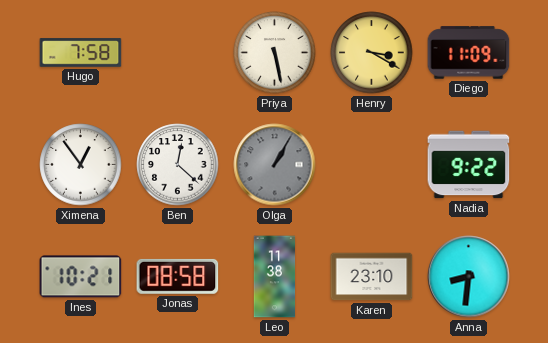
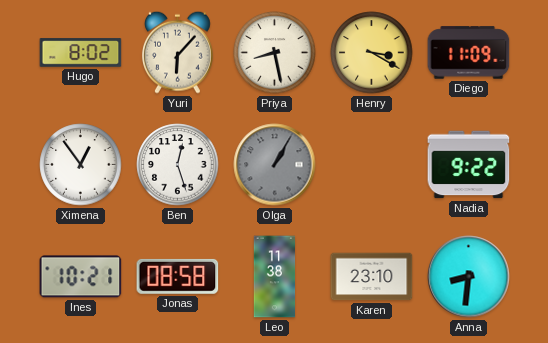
Hugo: 7:58 -> 8:02 (81, 53)
Yuri: none -> 6:07 (177, 52)
Priya: 5:28 -> 8:28 (275, 53)
Ben: 12:22 -> 12:27 (178, 165)
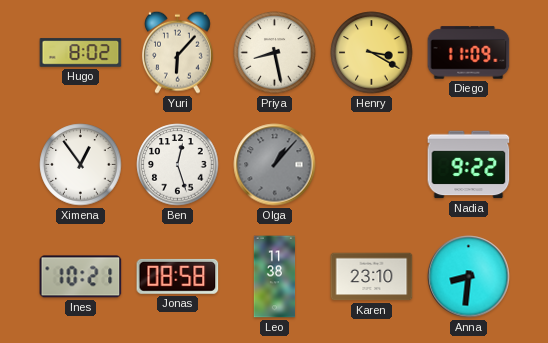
Olga: 1:05 -> 1:07 (275, 165)
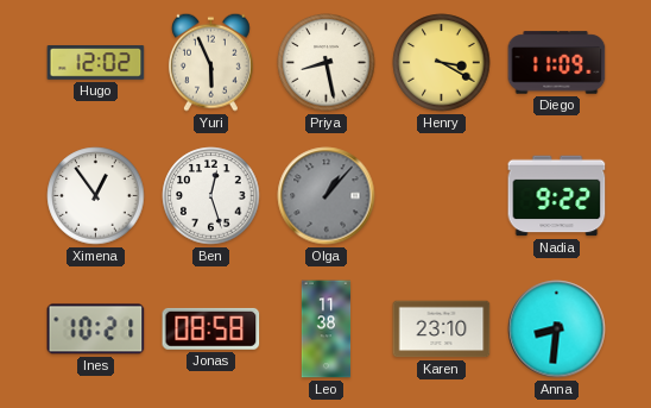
Hugo: 8:02 -> 12:02 (96, 63)
Yuri: 6:07 -> 5:56 (210, 62)
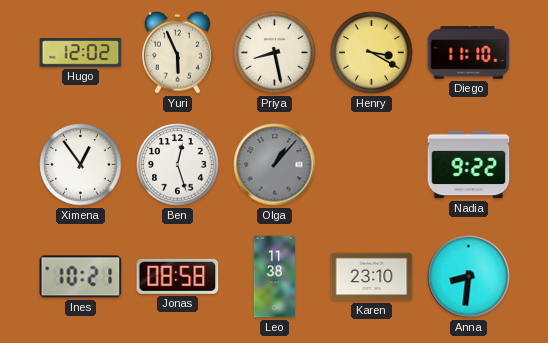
Diego: 11:09 -> 11:10 (469, 53)
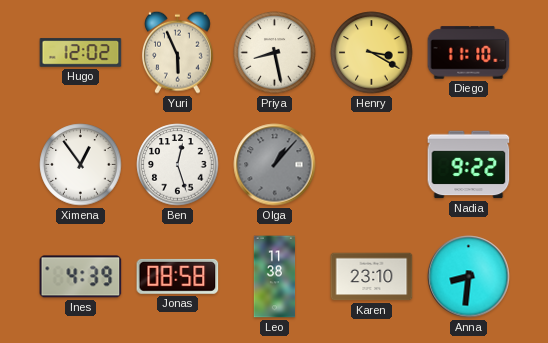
Ines: 10:21 -> 4:39 (81, 277)
